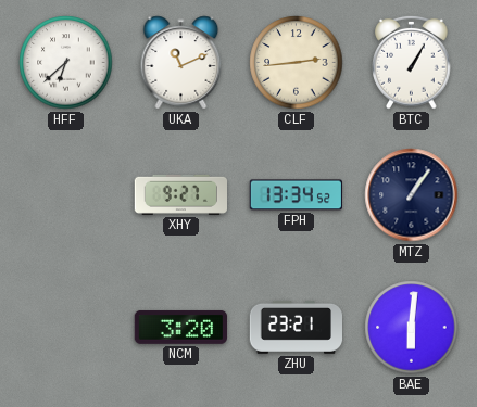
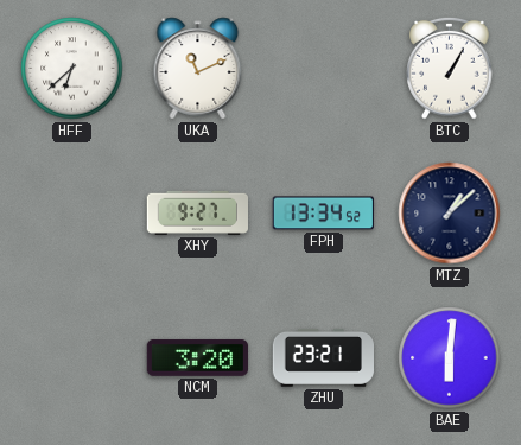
CLF: 2:44 -> none (297, 63)
MTZ: 1:06 -> 1:08 (450, 214)
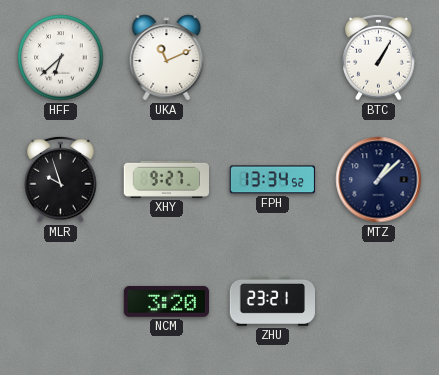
MLR: none -> 9:57 (61, 179)
BAE: 6:01 -> none (450, 358)
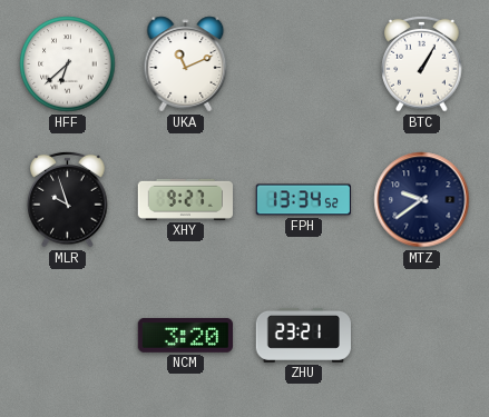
MTZ: 1:08 -> 9:39 (422, 200)
